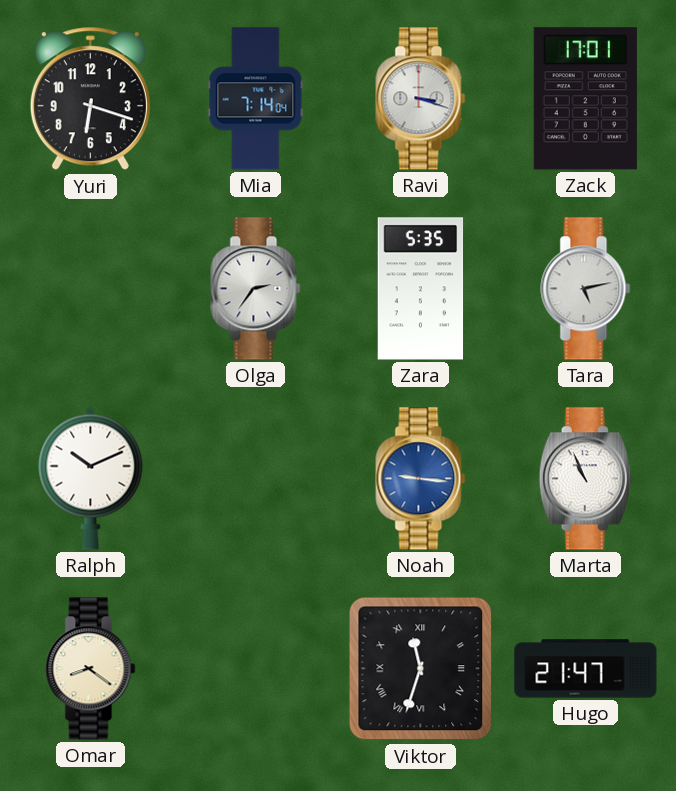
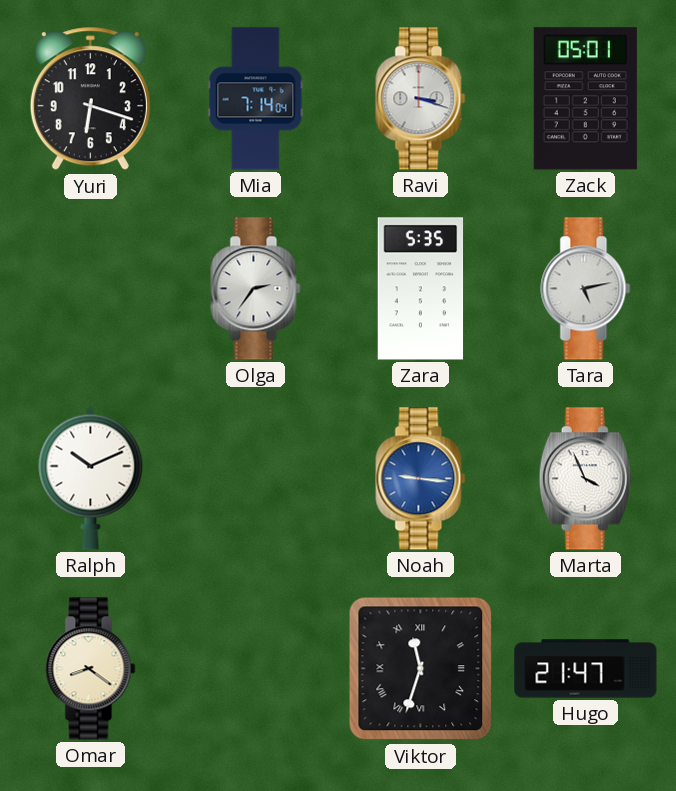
Zack: 17:01 -> 05:01 (585, 99)
Marta: 10:56 -> 3:56 (585, 479)
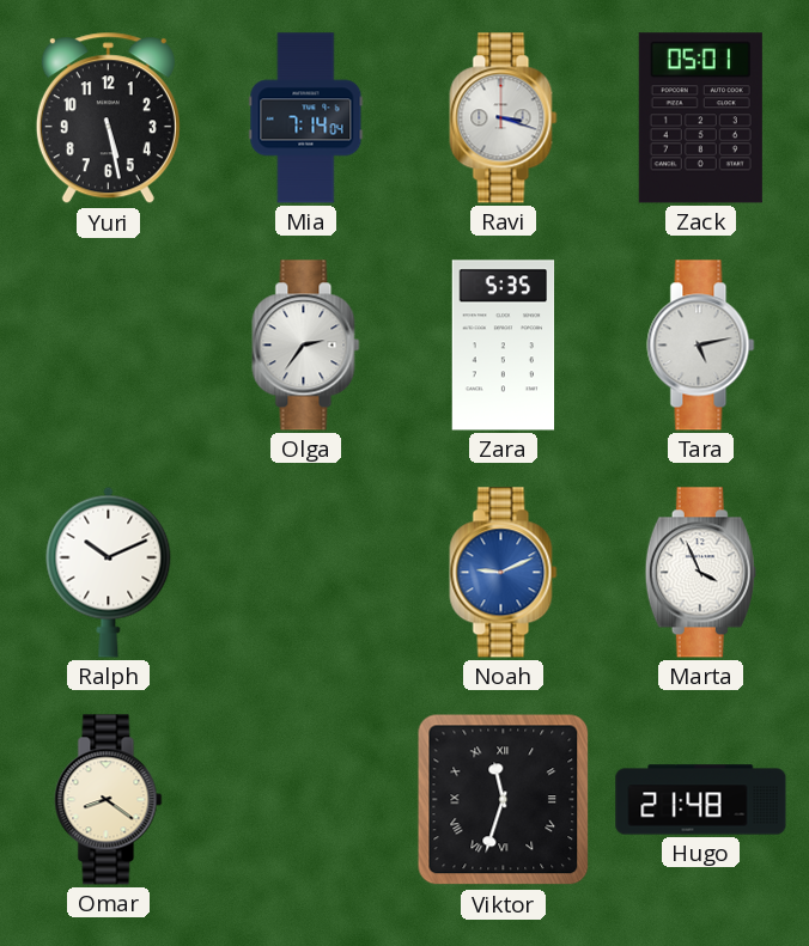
Yuri: 6:18 -> 5:28 (108, 118)
Noah: 9:16 -> 9:11 (504, 573)
Hugo: 21:47 -> 21:48 (701, 800)
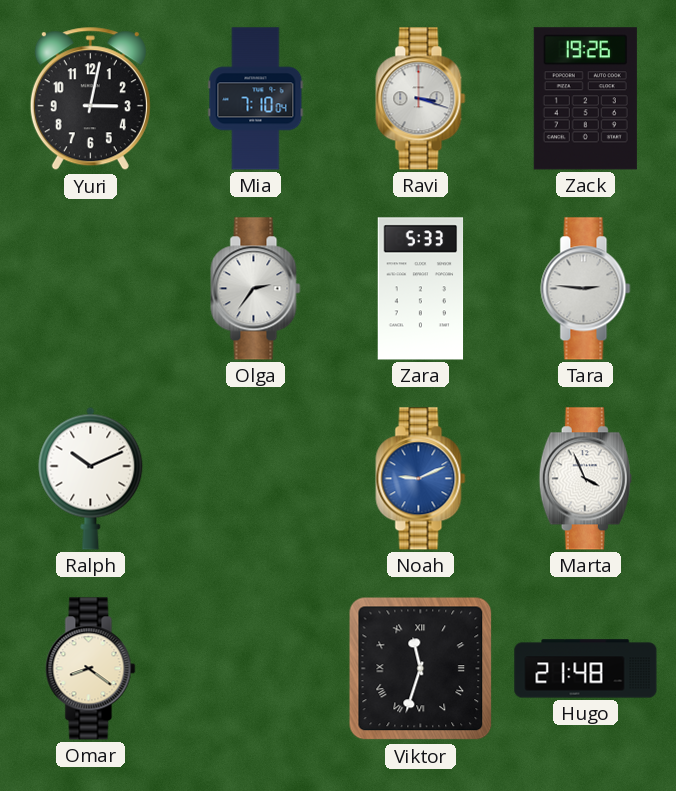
Yuri: 5:28 -> 3:02 (90, 99)
Mia: 7:14 -> 7:10 (256, 99)
Zack: 05:01 -> 19:26 (585, 99)
Zara: 5:35 -> 5:33 (421, 289)
Tara: 5:13 -> 2:46 (586, 289)
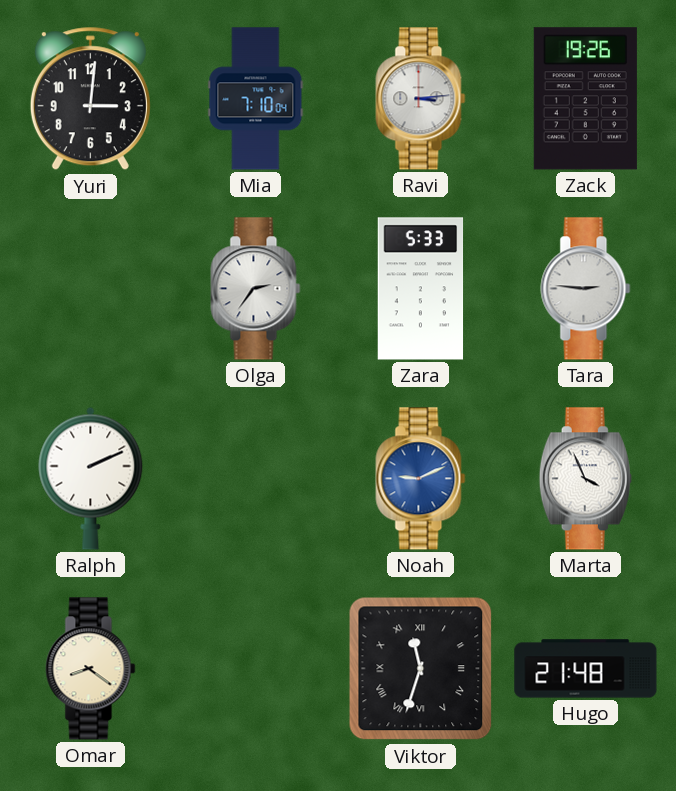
Yuri: 3:02 -> 3:01 (90, 99)
Ravi: 3:18 -> 3:14 (421, 99)
Ralph: 10:11 -> 2:11 (91, 478)
